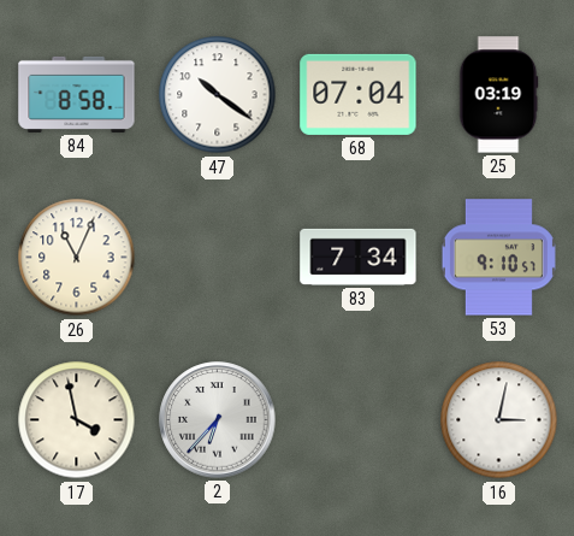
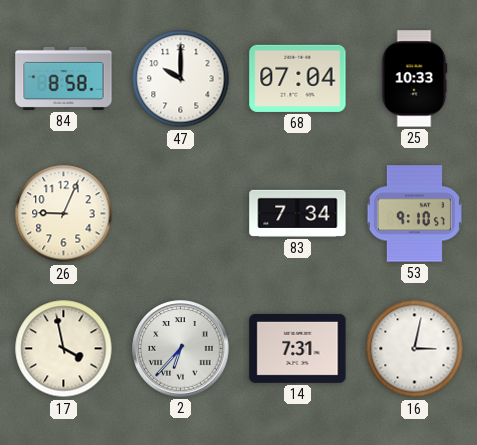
47: 10:21 -> 10:00 (181, 79)
25: 03:19 -> 10:33 (414, 79)
26: 11:04 -> 9:04 (64, 214)
14: none -> 7:31 (298, 348)
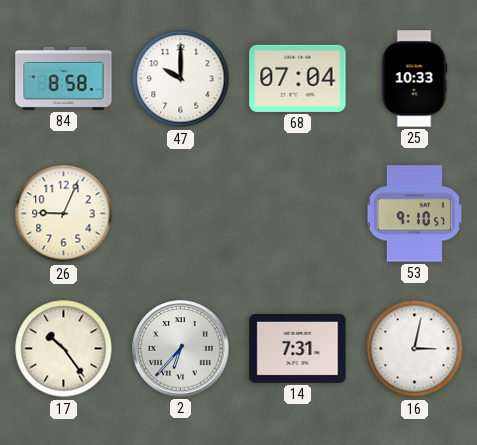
83: 7:34 -> none (298, 213)
17: 3:58 -> 10:24 (64, 349)
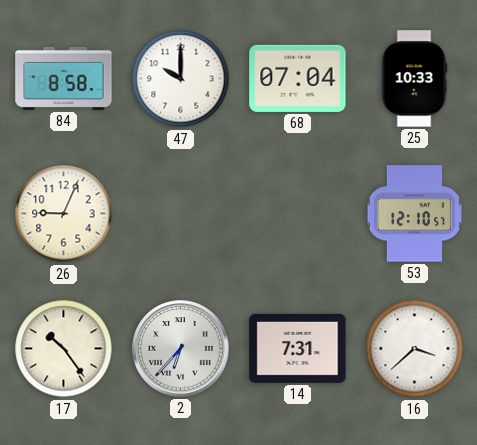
53: 9:10 -> 12:10 (414, 214)
16: 3:02 -> 3:38 (415, 349)
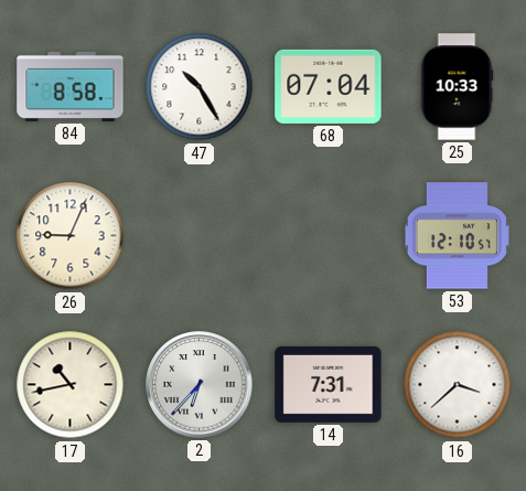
47: 10:00 -> 10:25 (200, 87)
17: 10:24 -> 10:43 (71, 385)
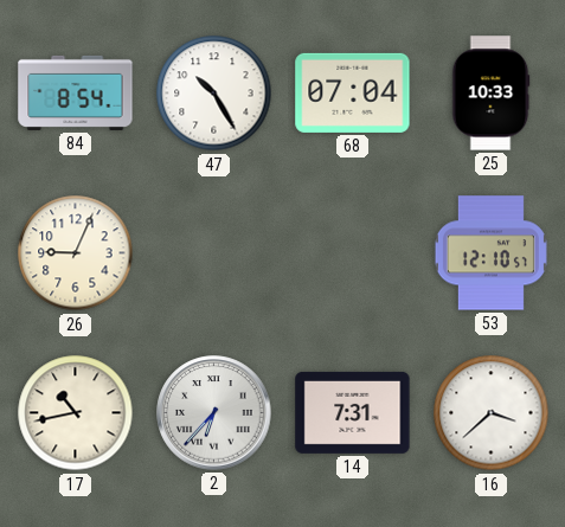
84: 8:58 -> 8:54 (76, 92)
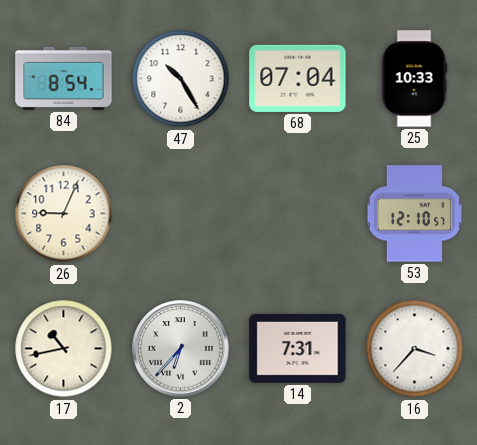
16: 3:38 -> 3:37 (415, 349)
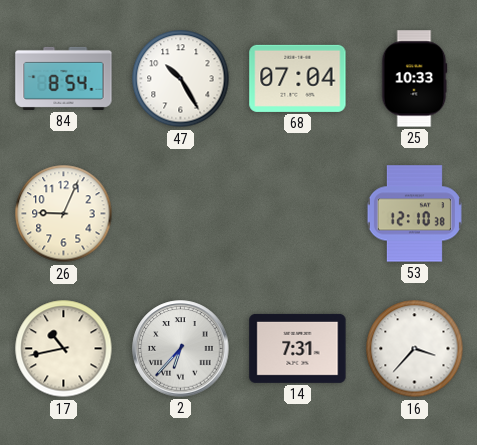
53: 12:10:57 -> 12:10:38 (414, 214)
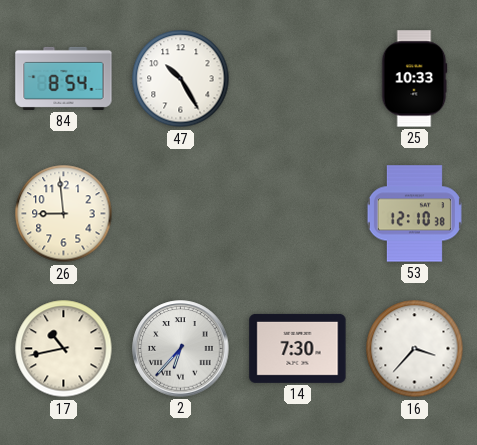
68: 07:04 -> none (298, 78)
26: 9:04 -> 8:59 (64, 214)
14: 7:31 -> 7:30 (298, 348)
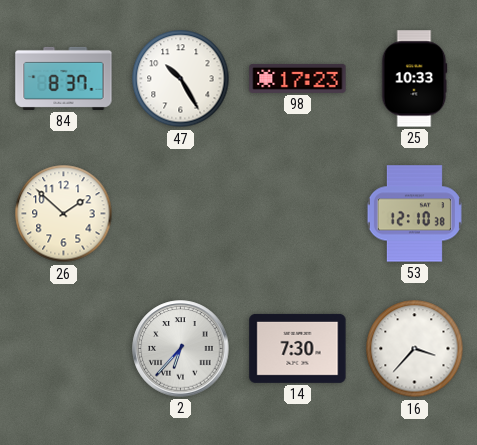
84: 8:54 -> 8:37 (64, 78)
98: none -> 17:23 (298, 78)
26: 8:59 -> 1:52 (64, 214)
17: 10:43 -> none (64, 349)
